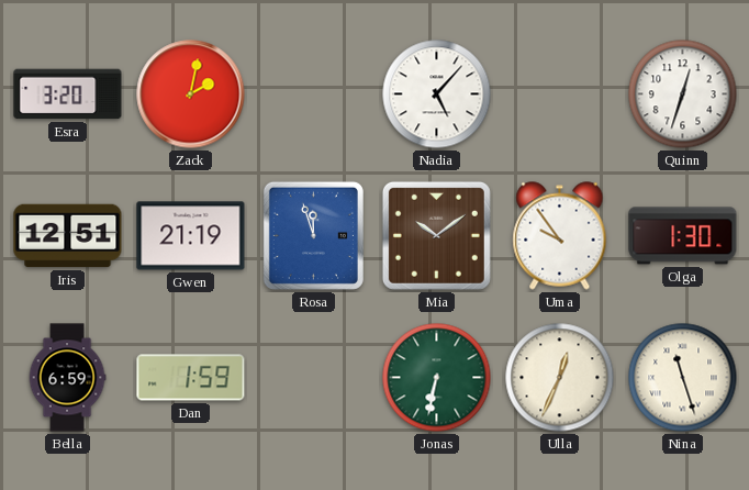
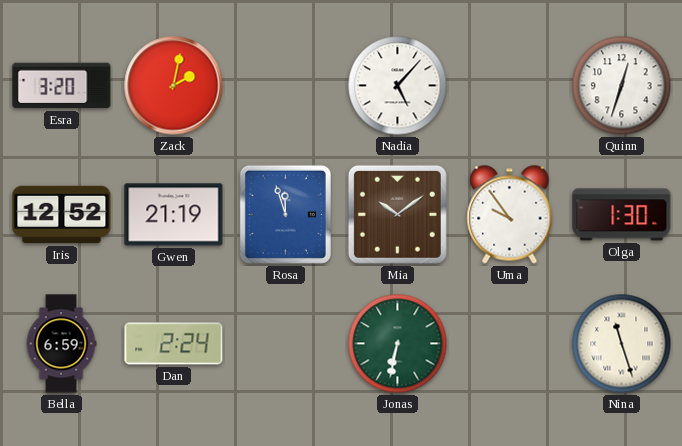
Iris: 12:51 -> 12:52 (62, 215)
Dan: 1:59 -> 2:24 (174, 344)
Ulla: 12:34 -> none (560, 378)
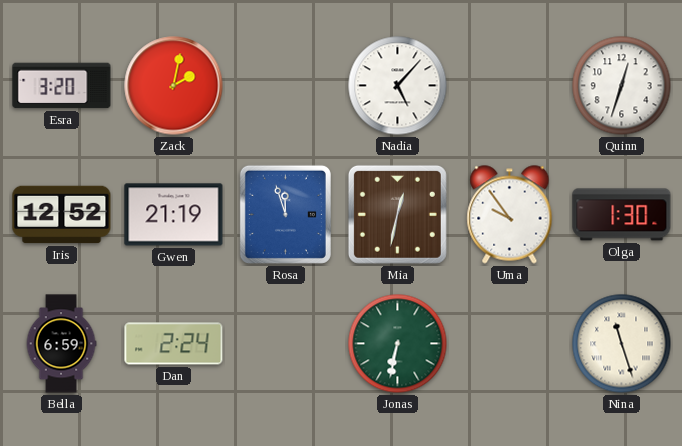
Mia: 10:09 -> 12:32 (397, 214)
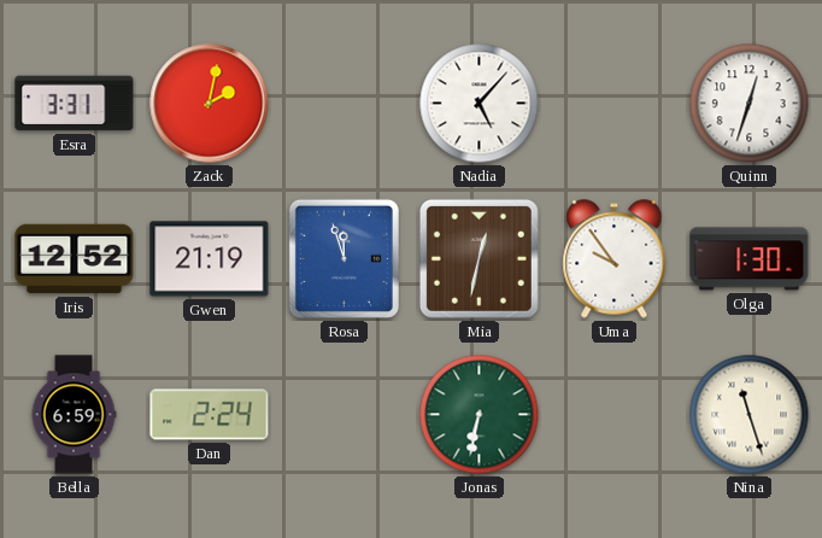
Esra: 3:20 -> 3:31 (75, 104)
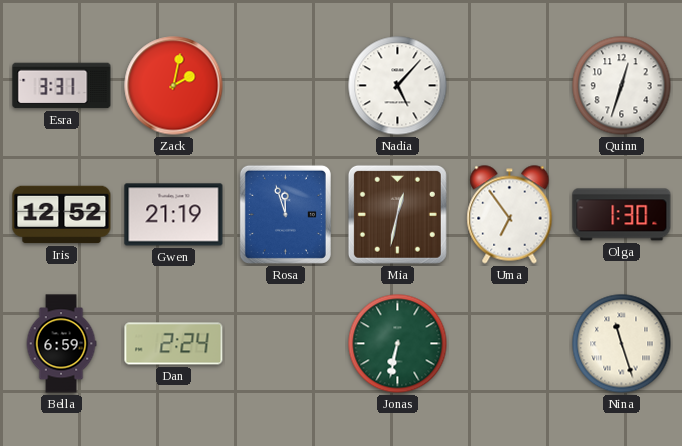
Uma: 9:54 -> 6:54 (510, 215)
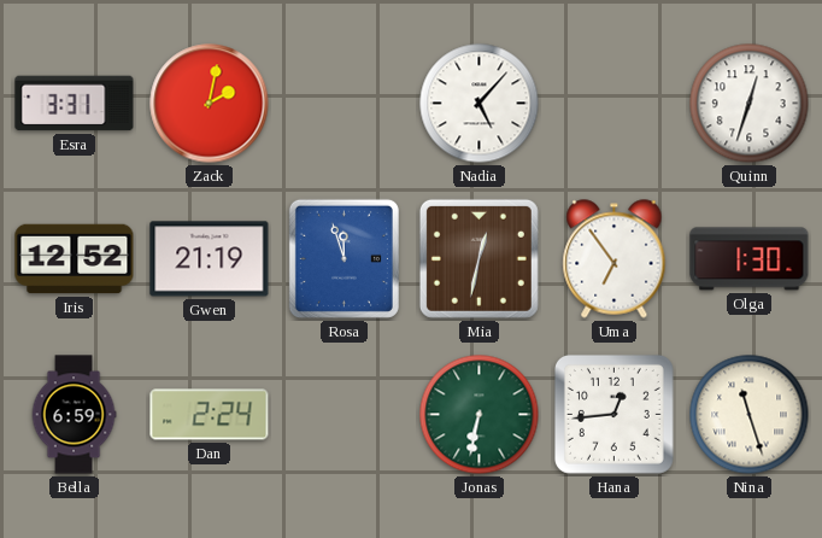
Hana: none -> 12:44 (613, 414)
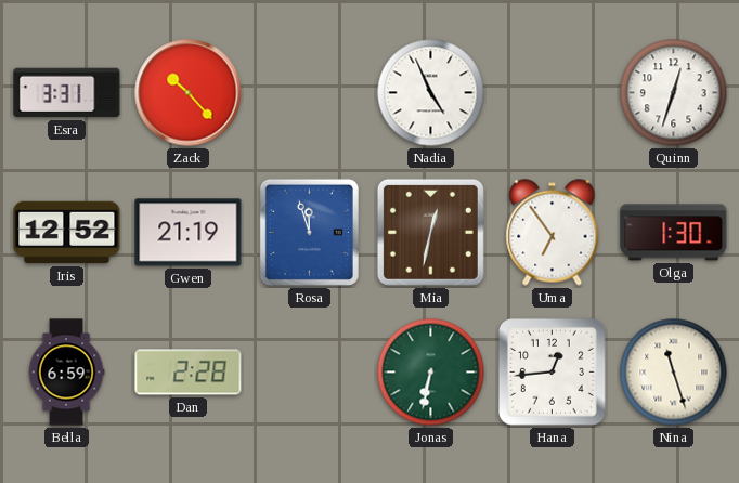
Zack: 2:02 -> 10:23 (189, 93)
Nadia: 5:07 -> 4:56 (431, 93)
Dan: 2:24 -> 2:28 (189, 373)
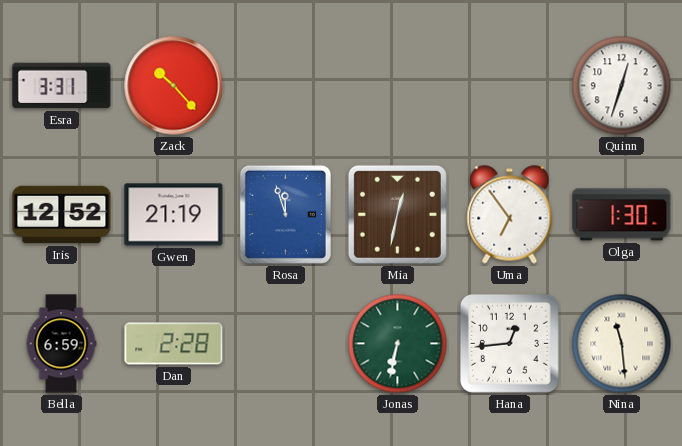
Nadia: 4:56 -> none (431, 93)
Nina: 11:27 -> 11:29 (622, 344)
